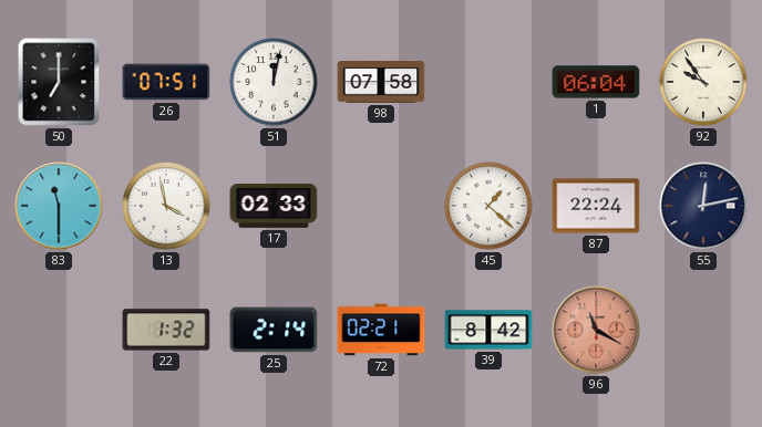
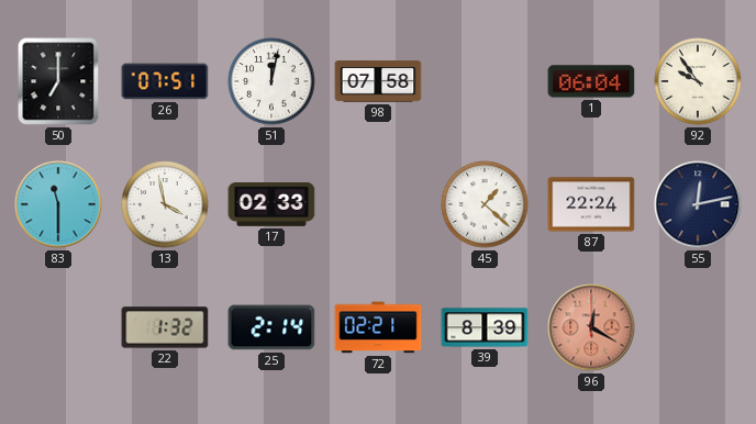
39: 8:42 -> 8:39 (485, 327)
96: 11:20 -> 12:20 (591, 327)
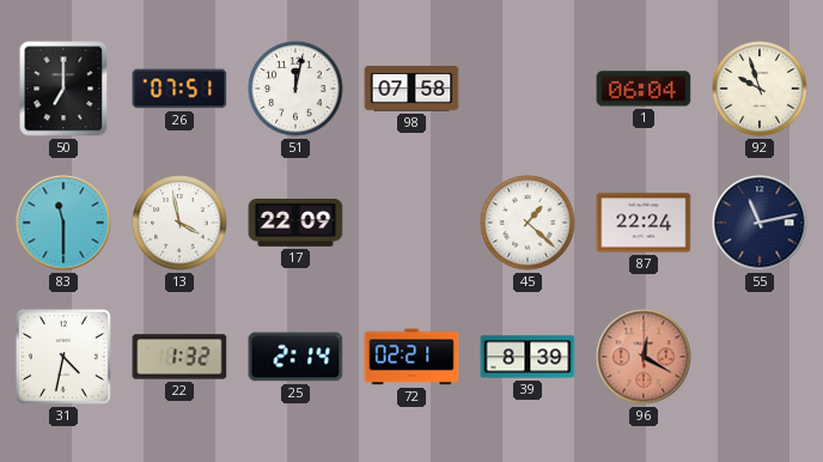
92: 9:54 -> 9:57 (760, 89)
17: 02:33 -> 22:09 (295, 224)
55: 12:13 -> 11:13 (760, 223)
31: none -> 4:32 (63, 357)
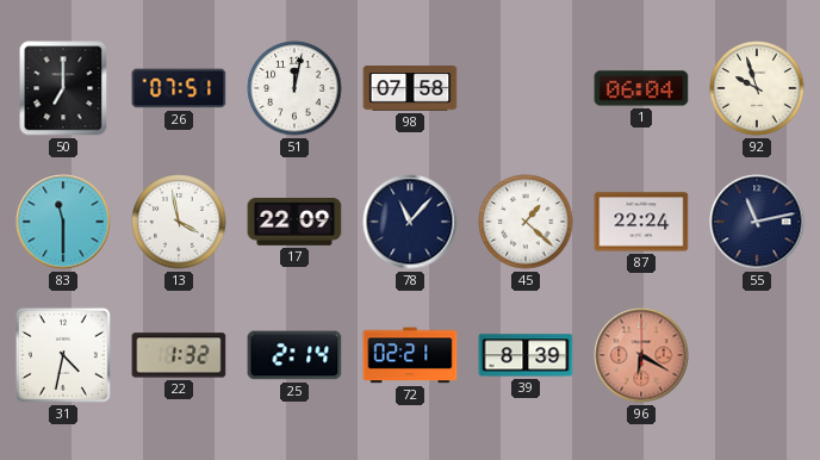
78: none -> 11:07 (410, 222)
96: 12:20 -> 6:20 (641, 355)
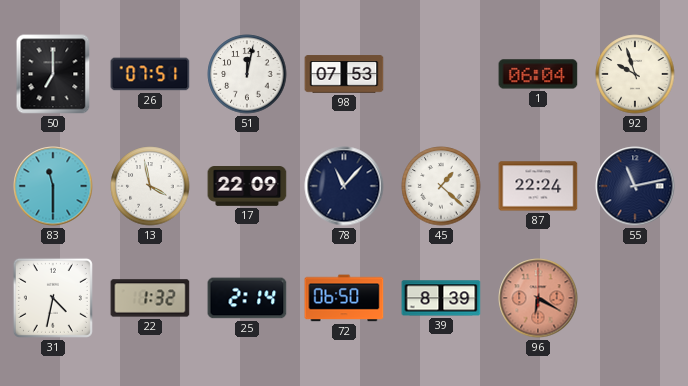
98: 07:58 -> 07:53 (344, 74)
72: 02:21 -> 06:50 (344, 298)
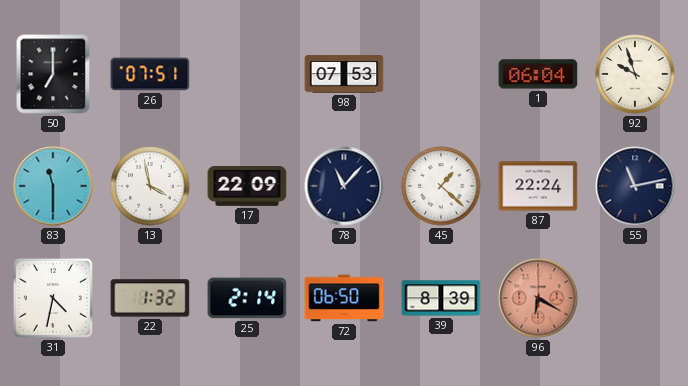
51: 12:02 -> none (247, 74)
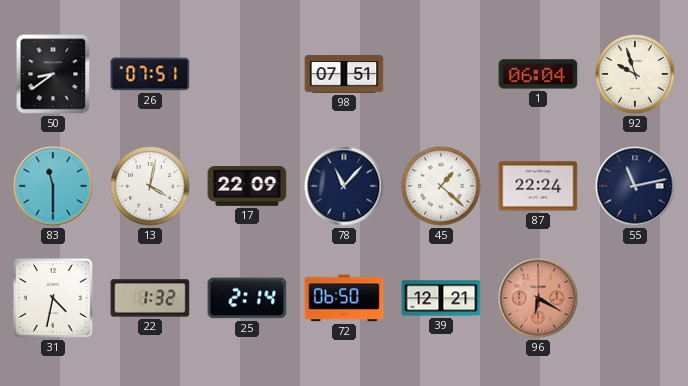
50: 7:00 -> 8:39 (53, 74)
98: 07:53 -> 07:51 (344, 74)
13: 3:58 -> 4:02 (150, 186)
39: 8:39 -> 12:21 (441, 298)
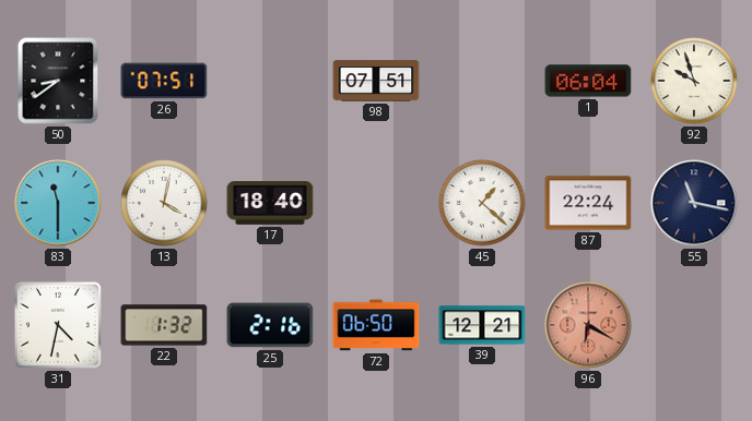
17: 22:09 -> 18:40 (270, 204)
78: 11:07 -> none (344, 186)
55: 11:13 -> 11:17 (694, 203)
25: 2:14 -> 2:16 (270, 325)
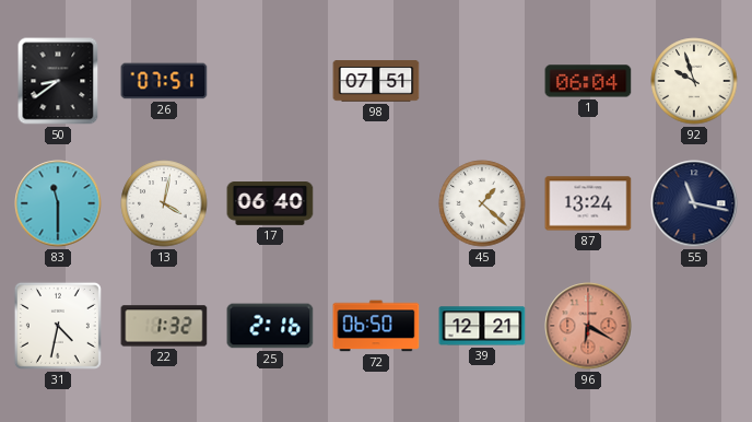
17: 18:40 -> 06:40 (270, 204)
87: 22:24 -> 13:24 (588, 203)
